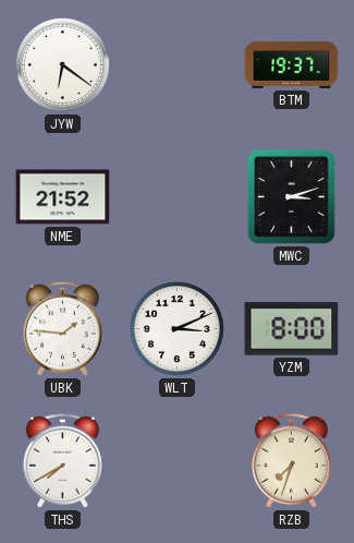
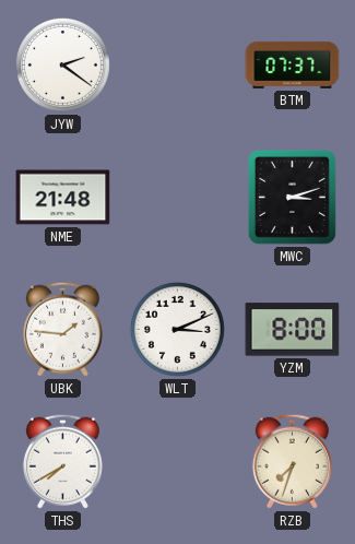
JYW: 6:21 -> 2:21 (62, 64)
BTM: 19:37 -> 07:37 (293, 64)
NME: 21:52 -> 21:48 (63, 198)
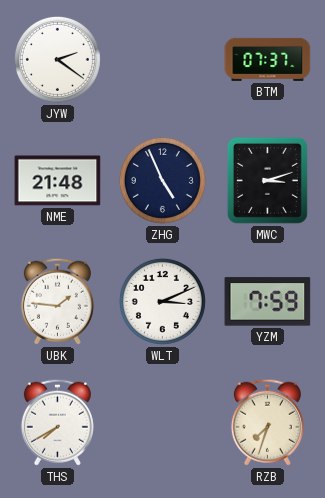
ZHG: none -> 4:56 (162, 180)
YZM: 8:00 -> 7:59 (268, 302)
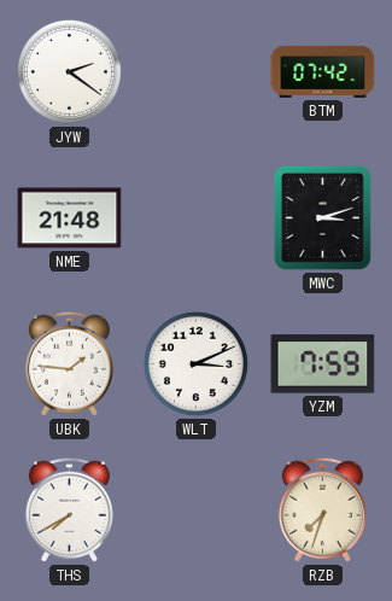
BTM: 07:37 -> 07:42 (323, 71)
ZHG: 4:56 -> none (162, 180)
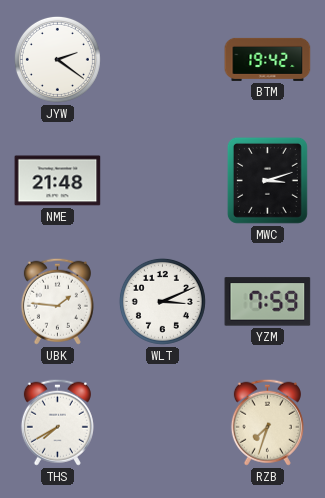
BTM: 07:42 -> 19:42 (268, 59)
